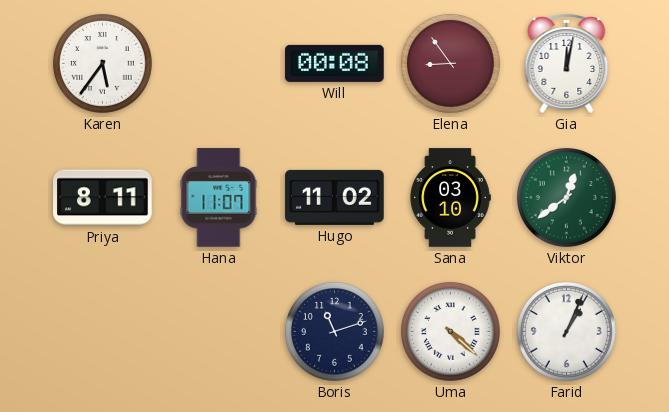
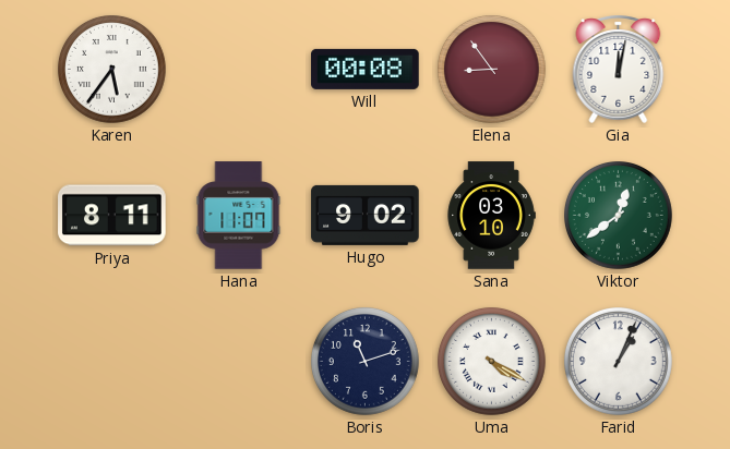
Hugo: 11:02 -> 9:02 (366, 215)
Uma: 4:22 -> 4:20 (492, 362)
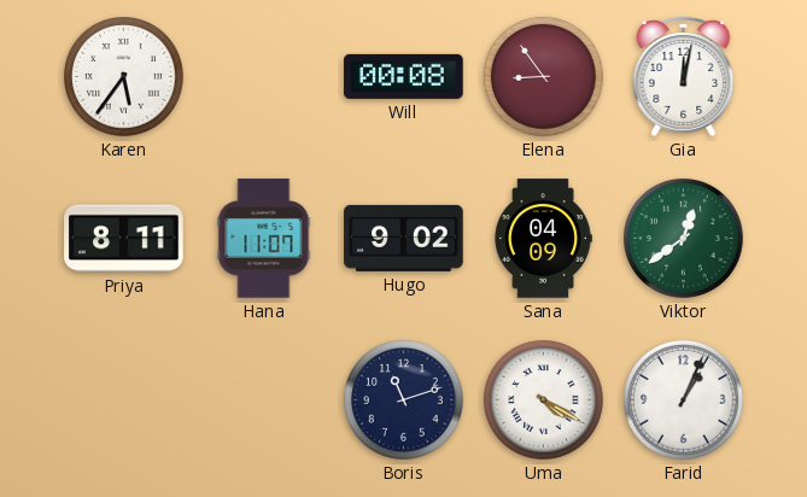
Sana: 03:10 -> 04:09 (543, 239)
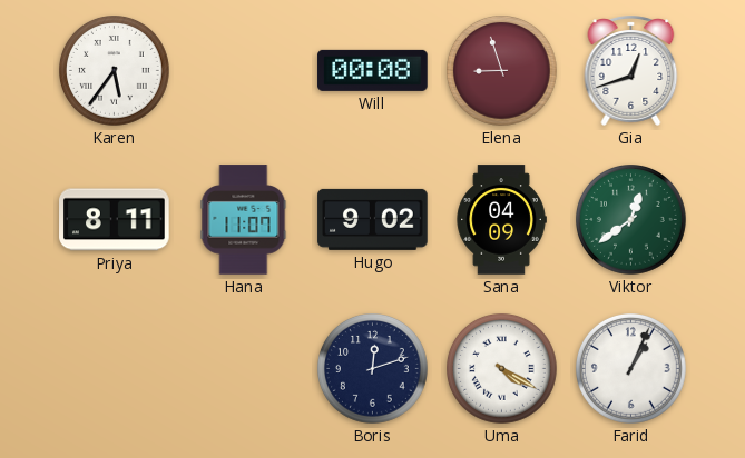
Elena: 8:54 -> 8:57 (502, 71)
Gia: 12:02 -> 12:42 (631, 70)
Boris: 11:12 -> 12:12 (373, 369)
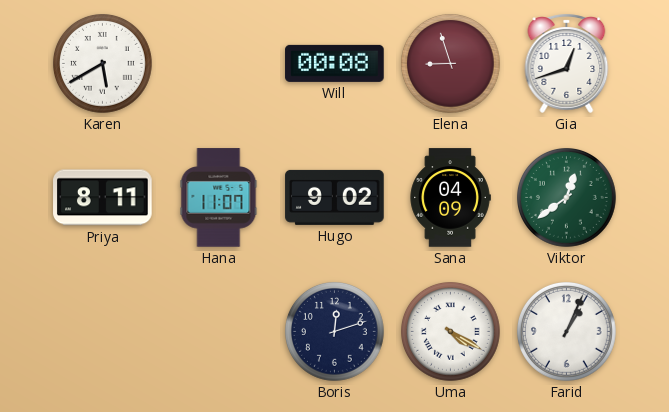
Karen: 5:36 -> 5:40 (103, 64)
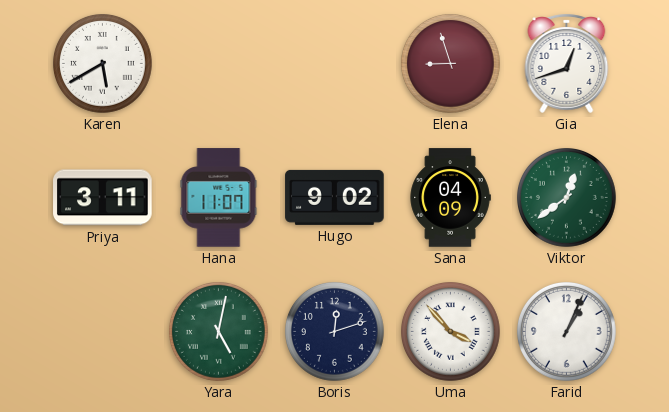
Will: 00:08 -> none (335, 63)
Priya: 8:11 -> 3:11 (103, 198)
Yara: none -> 5:02 (219, 332)
Uma: 4:20 -> 3:53 (451, 332)
